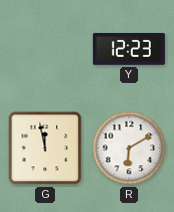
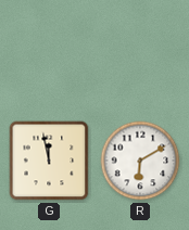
Y: 12:23 -> none (129, 49)
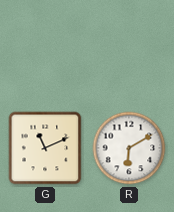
G: 11:58 -> 11:11 (45, 148)
